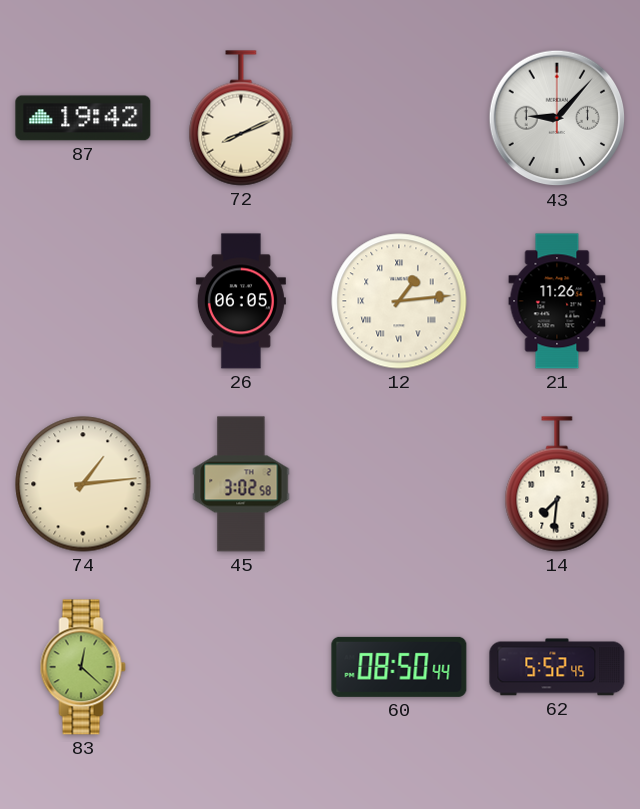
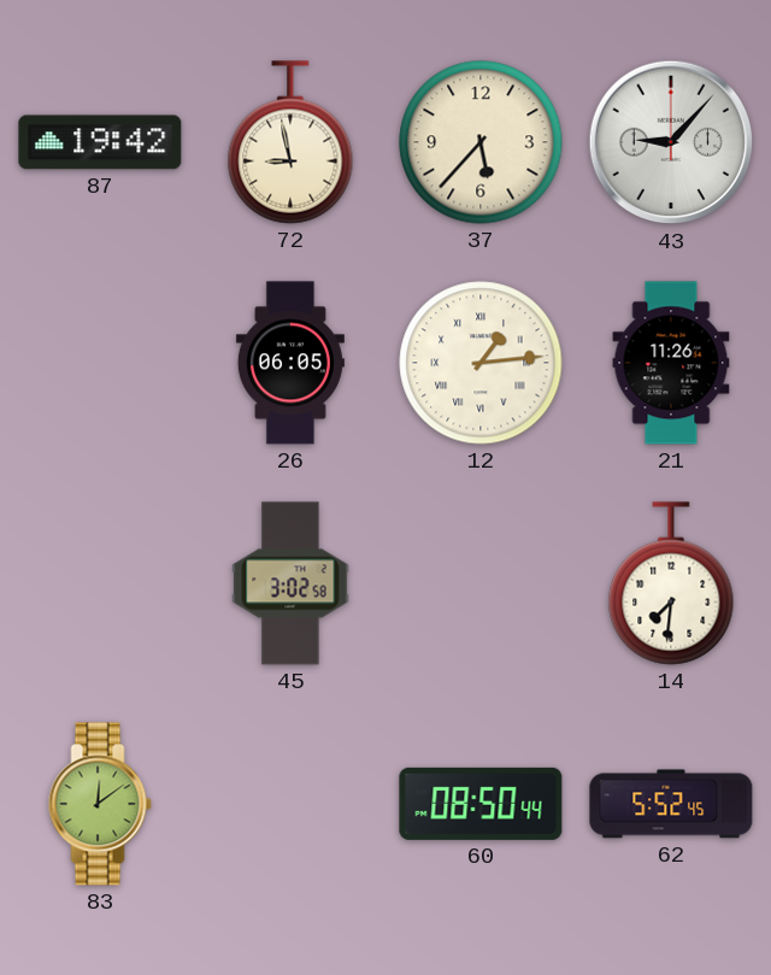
72: 8:11 -> 8:58 (290, 142)
37: none -> 5:37 (481, 142)
74: 1:14 -> none (83, 484)
83: 12:22 -> 12:09 (100, 804)
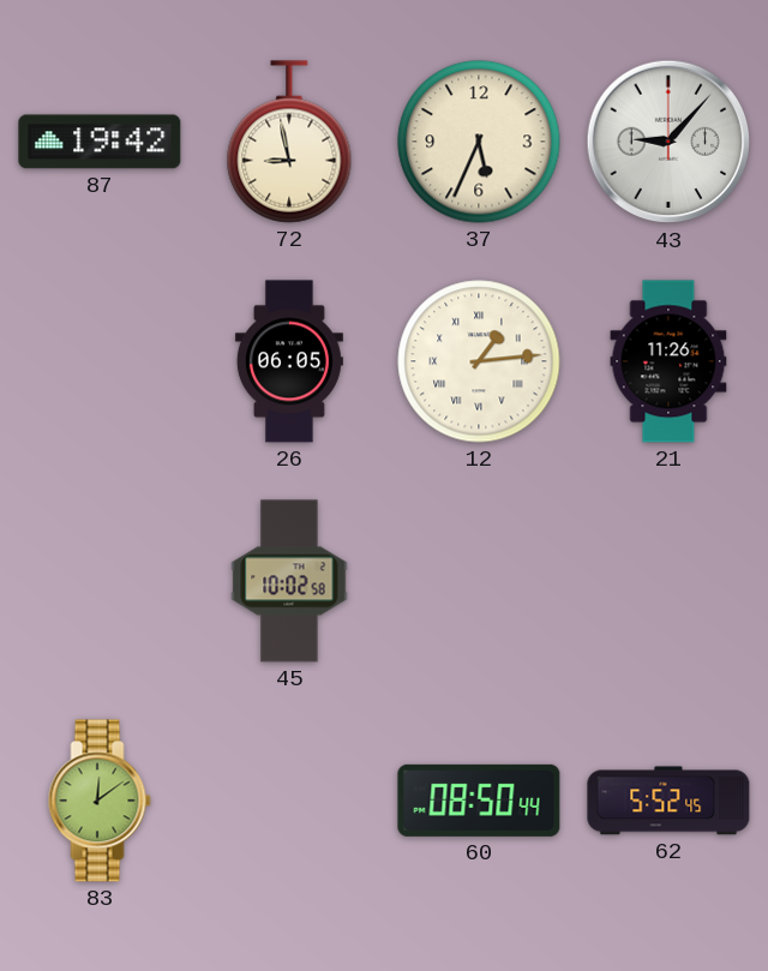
37: 5:37 -> 5:34 (479, 142)
45: 3:02 -> 10:02 (289, 581)
14: 7:31 -> none (671, 583)
